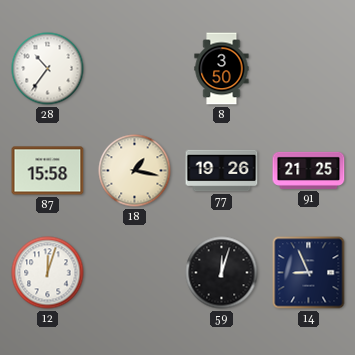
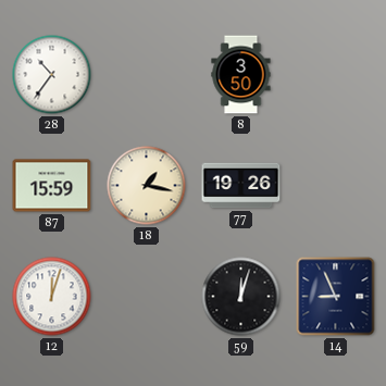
87: 15:58 -> 15:59 (52, 186)
91: 21:25 -> none (309, 170)
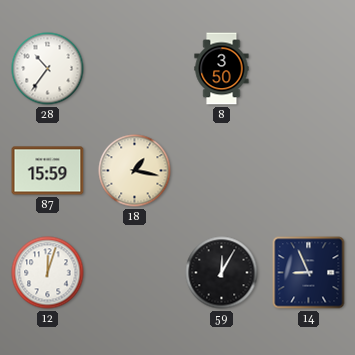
77: 19:26 -> none (241, 186)
59: 12:03 -> 12:05 (222, 273)
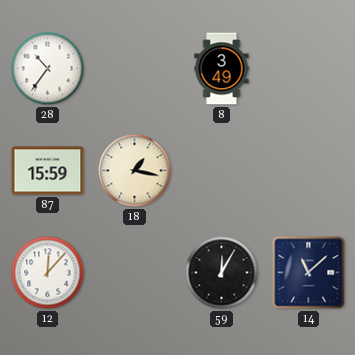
8: 3:50 -> 3:49 (222, 69)
12: 12:03 -> 12:07 (48, 273)
14: 8:56 -> 11:08 (309, 273)
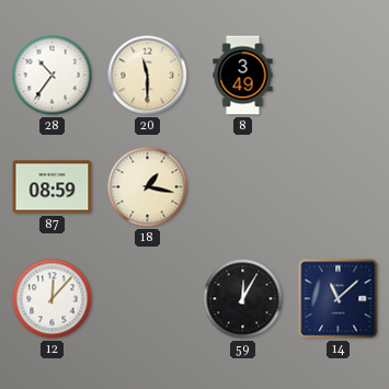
20: none -> 11:30 (148, 76)
87: 15:59 -> 08:59 (53, 187)
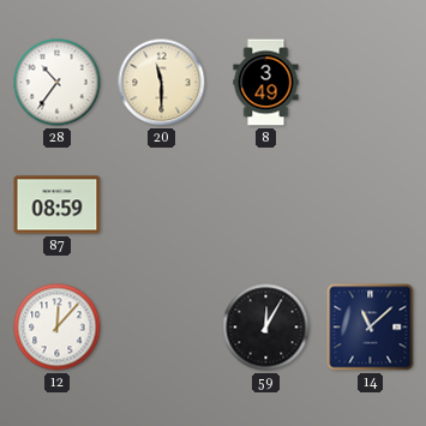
18: 1:17 -> none (148, 187)
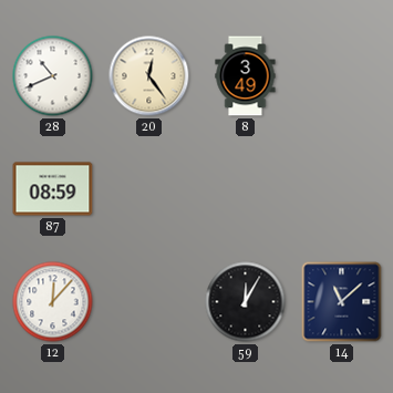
28: 10:36 -> 10:41 (53, 76)
20: 11:30 -> 12:24 (149, 76)
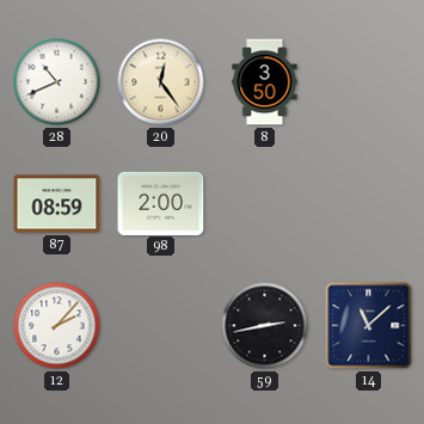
8: 3:49 -> 3:50 (265, 82)
98: none -> 2:00 (161, 203)
12: 12:07 -> 2:07 (57, 326)
59: 12:05 -> 2:43 (265, 326)
